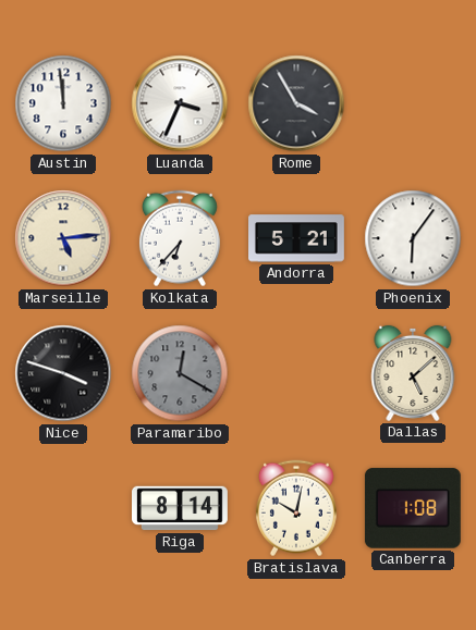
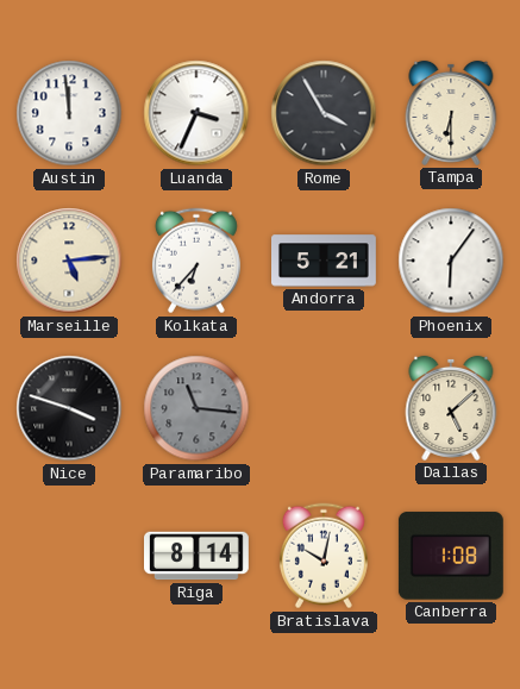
Tampa: none -> 6:30 (451, 113)
Paramaribo: 12:20 -> 11:16 (196, 408)
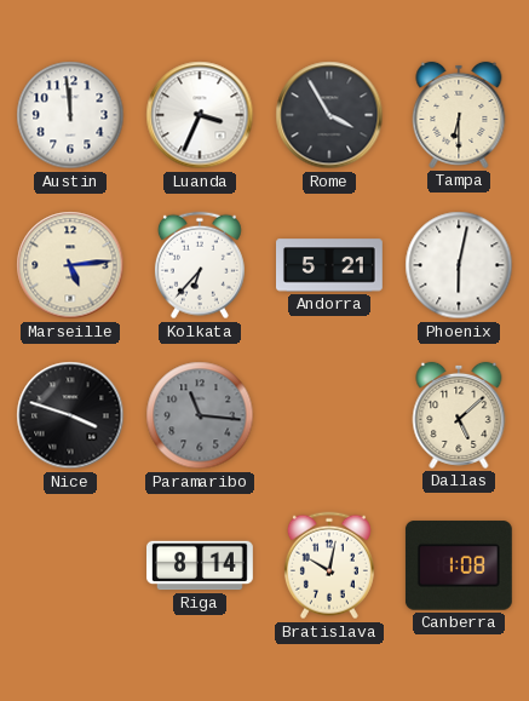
Phoenix: 6:06 -> 6:02 (459, 265)
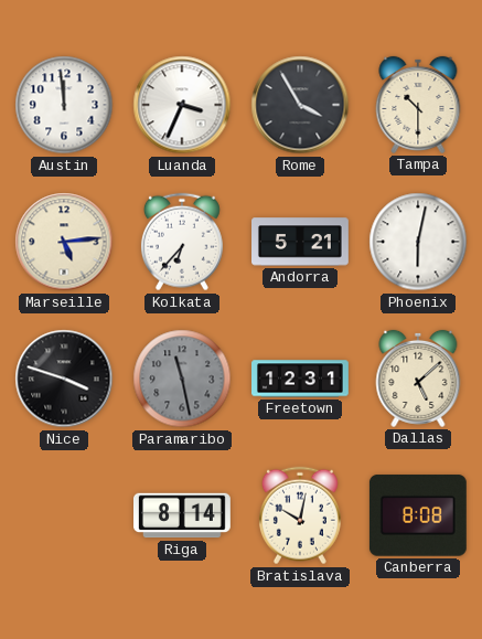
Tampa: 6:30 -> 10:30 (418, 105)
Paramaribo: 11:16 -> 11:28 (182, 379)
Freetown: none -> 12:31 (301, 379)
Canberra: 1:08 -> 8:08 (418, 515)
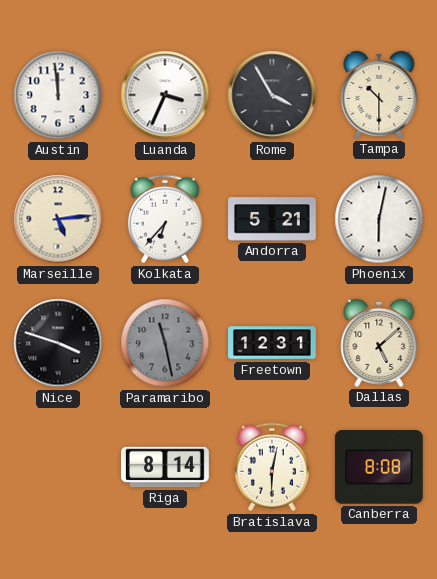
Bratislava: 10:02 -> 6:02 (272, 467)
